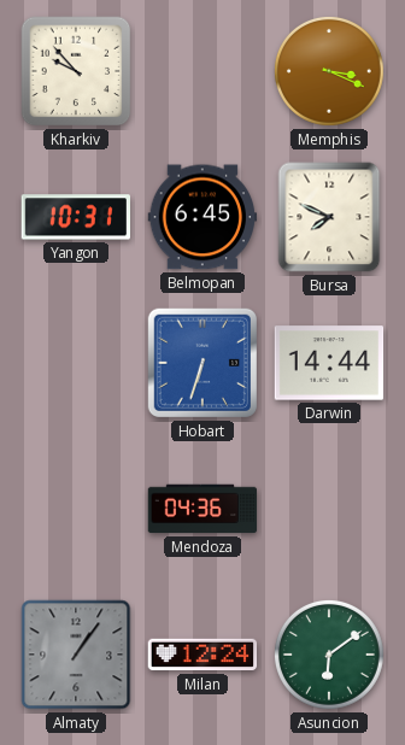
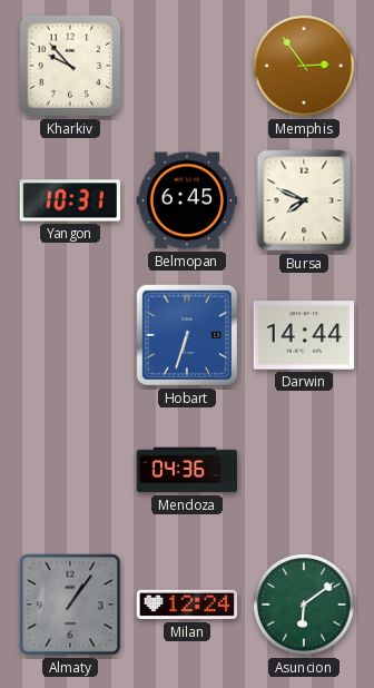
Memphis: 3:19 -> 2:54 (304, 66)
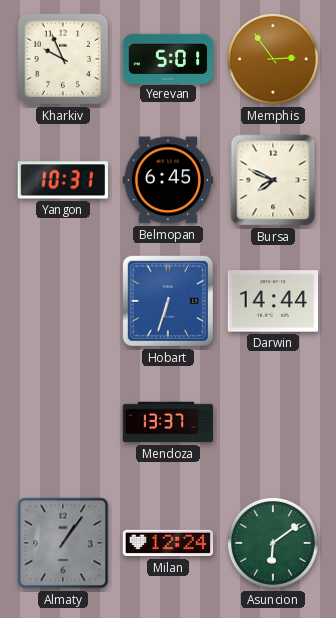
Kharkiv: 9:53 -> 9:56 (63, 59)
Yerevan: none -> 5:01 (168, 58)
Mendoza: 04:36 -> 13:37 (168, 422)
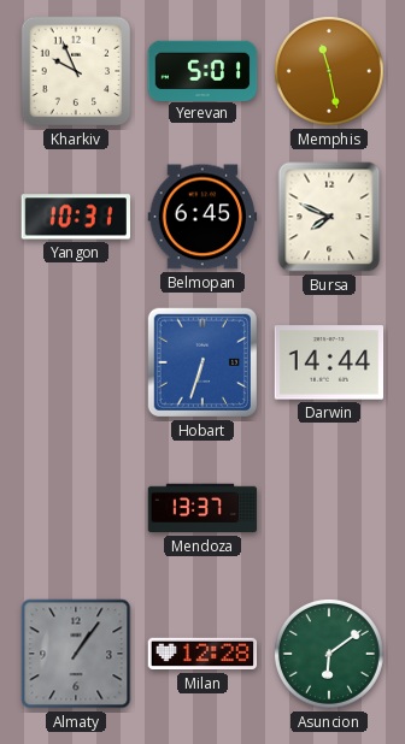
Memphis: 2:54 -> 11:28 (329, 71)
Milan: 12:24 -> 12:28 (202, 654)
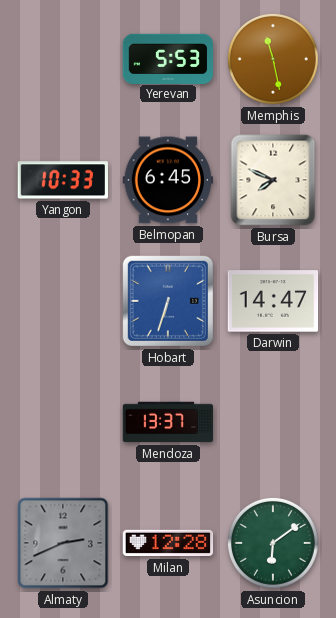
Kharkiv: 9:56 -> none (76, 71)
Yerevan: 5:01 -> 5:53 (168, 58)
Yangon: 10:31 -> 10:33 (62, 180)
Darwin: 14:44 -> 14:47 (273, 301)
Almaty: 1:06 -> 2:41 (63, 543)
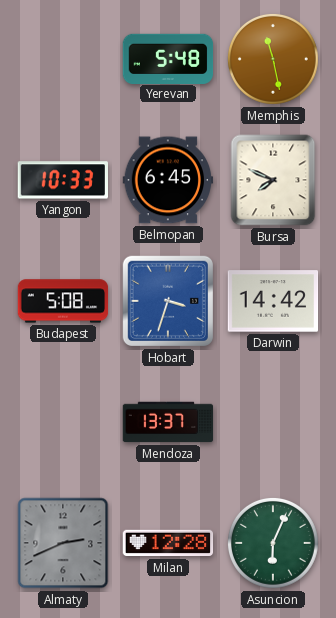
Yerevan: 5:53 -> 5:48 (168, 58)
Budapest: none -> 5:08 (63, 301)
Hobart: 6:33 -> 3:33 (168, 301)
Darwin: 14:47 -> 14:42 (273, 301)
Asuncion: 6:09 -> 6:04 (273, 543)
